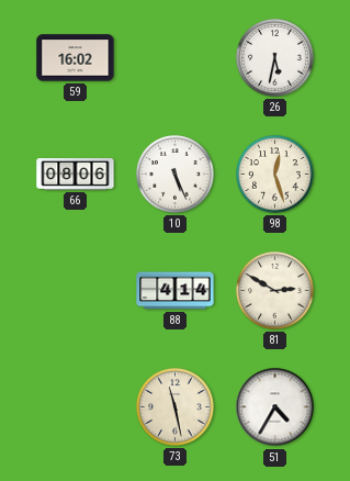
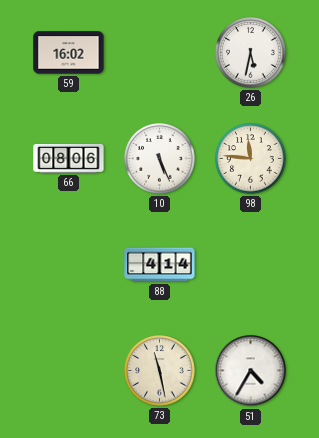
98: 12:27 -> 11:46 (251, 159)
81: 2:50 -> none (275, 291)
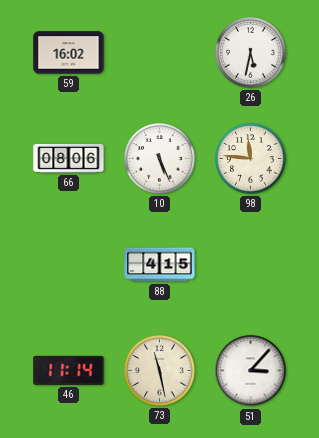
88: 4:14 -> 4:15 (160, 265)
46: none -> 11:14 (69, 370)
51: 4:35 -> 3:07 (251, 371)
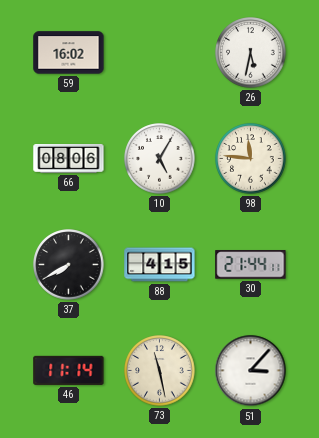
10: 5:26 -> 5:05 (160, 159)
37: none -> 7:40 (69, 265)
30: none -> 21:44 (251, 265)
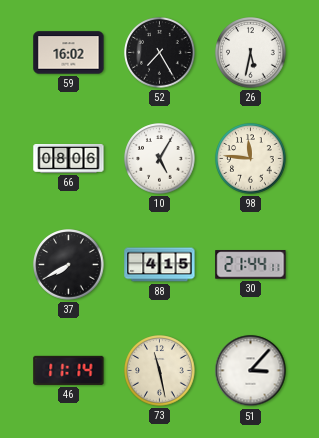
52: none -> 7:25 (160, 53)
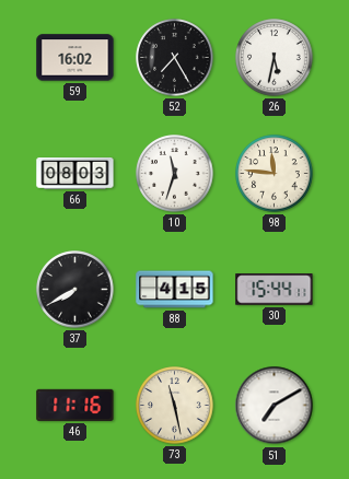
66: 08:06 -> 08:03 (75, 174)
10: 5:05 -> 11:33 (175, 174)
30: 21:44 -> 15:44 (275, 290)
46: 11:14 -> 11:16 (75, 405)
51: 3:07 -> 7:10 (275, 406)
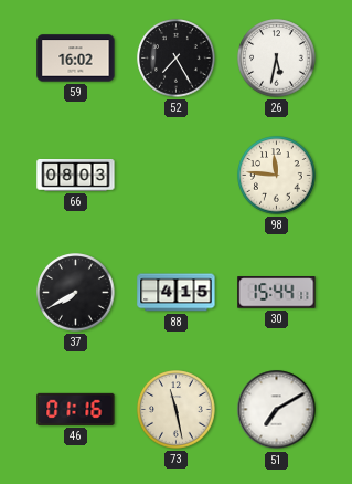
10: 11:33 -> none (175, 174)
46: 11:16 -> 01:16 (76, 409)
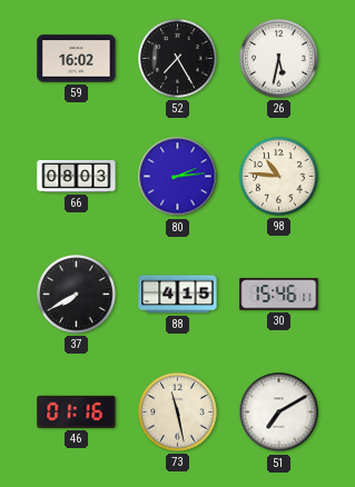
80: none -> 2:14 (178, 177)
98: 11:46 -> 10:46 (279, 177)
30: 15:44 -> 15:46 (279, 295)
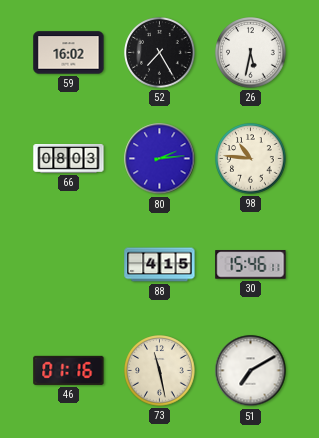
37: 7:40 -> none (77, 295)
